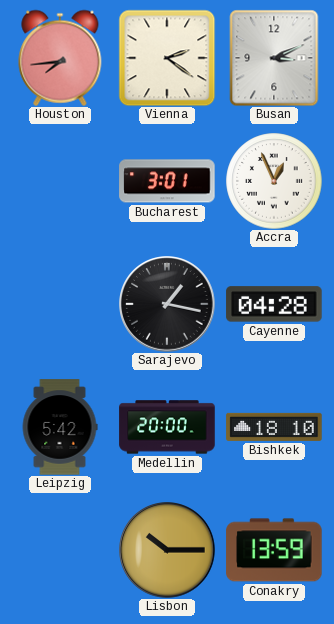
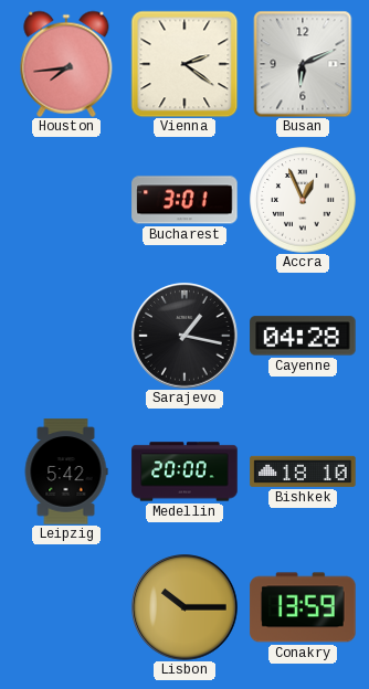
Busan: 3:11 -> 6:11 (303, 64)
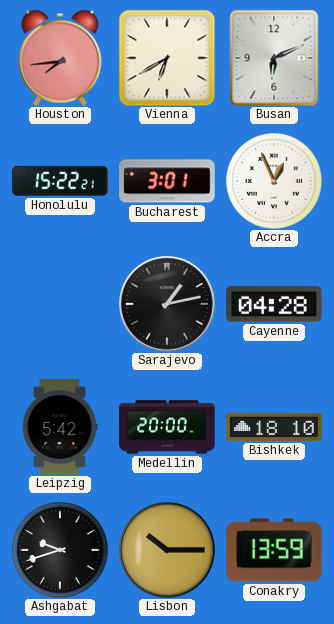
Vienna: 2:21 -> 6:40 (167, 58)
Honolulu: none -> 15:22 (60, 181)
Sarajevo: 1:17 -> 1:13 (167, 304)
Ashgabat: none -> 9:42 (60, 550)
